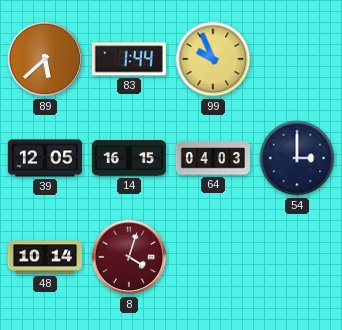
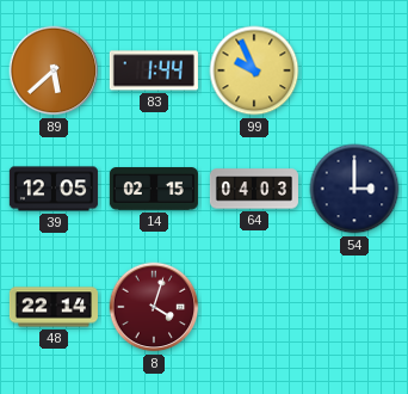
14: 16:15 -> 02:15 (154, 189)
48: 10:14 -> 22:14 (54, 307)
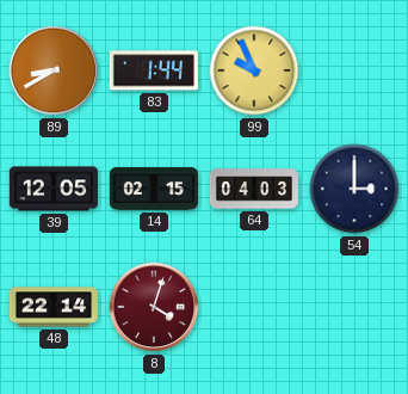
89: 5:38 -> 8:40 (54, 70)
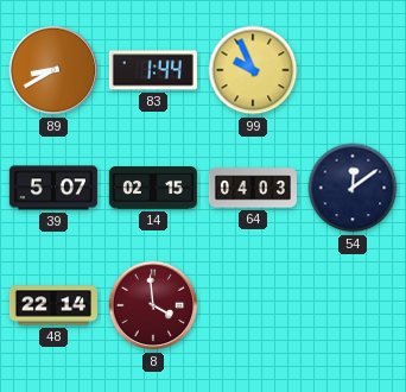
39: 12:05 -> 5:07 (53, 188)
54: 3:00 -> 12:09 (353, 188)
8: 4:03 -> 3:59 (153, 305)
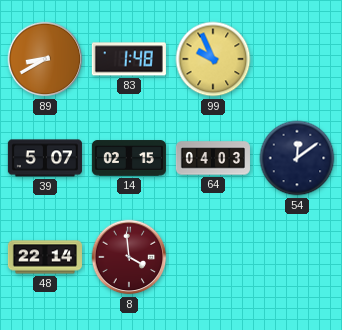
83: 1:44 -> 1:48 (129, 59)
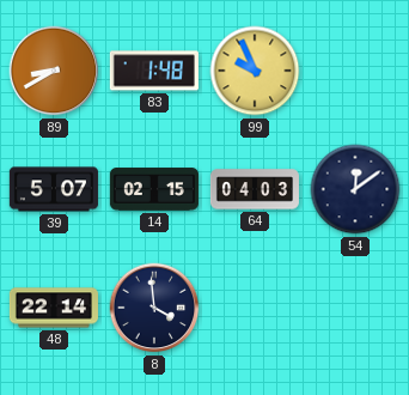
8 dial: burgundy -> navy (154, 308)
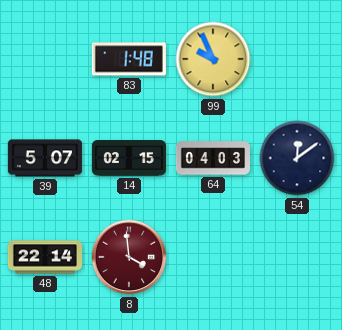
89: 8:40 -> none (54, 71)
8 dial: navy -> burgundy (129, 257)
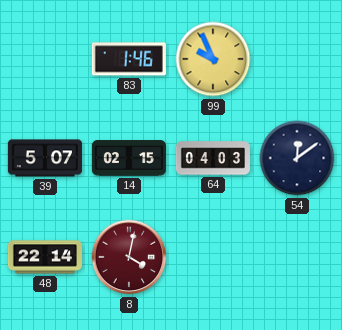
83: 1:48 -> 1:46 (129, 59)
8: 3:59 -> 4:02 (129, 257)
